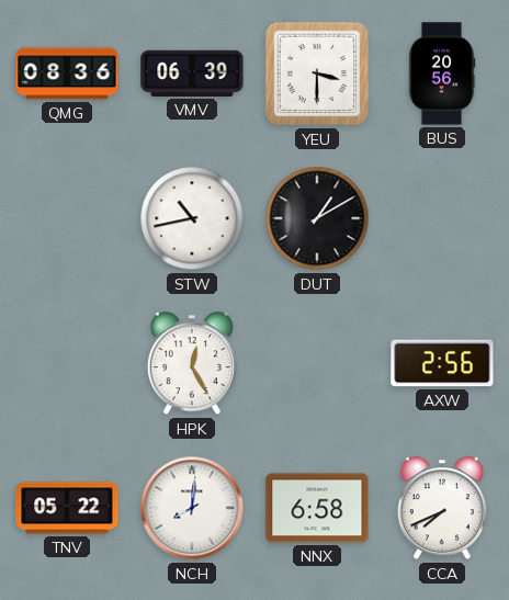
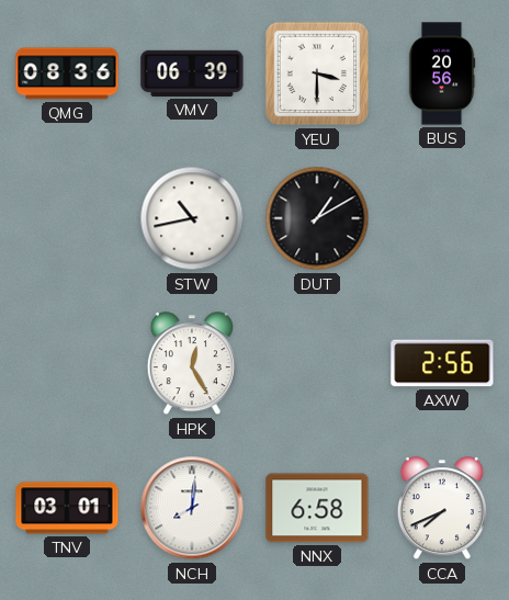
TNV: 05:22 -> 03:01 (67, 508)
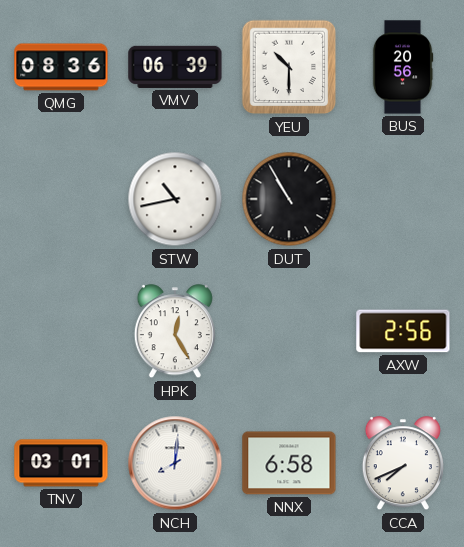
YEU: 3:30 -> 10:30 (289, 67)
DUT: 1:10 -> 10:55 (289, 199)
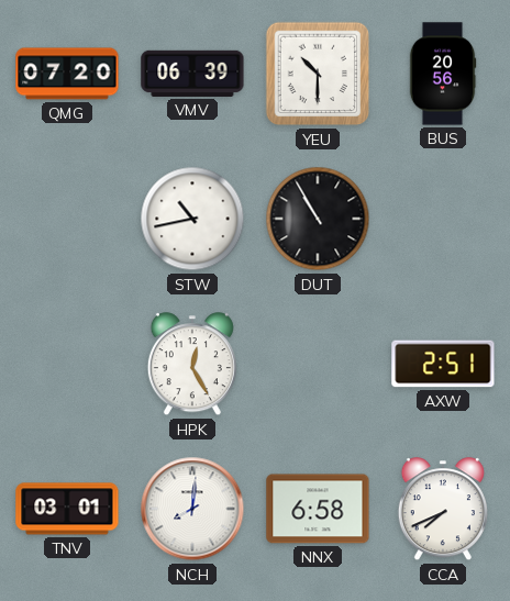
QMG: 08:36 -> 07:20 (67, 74)
AXW: 2:56 -> 2:51 (443, 364)
